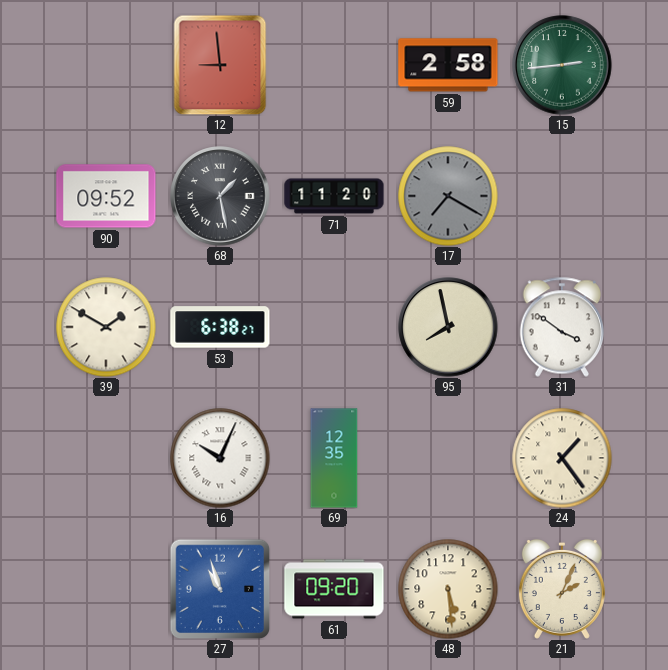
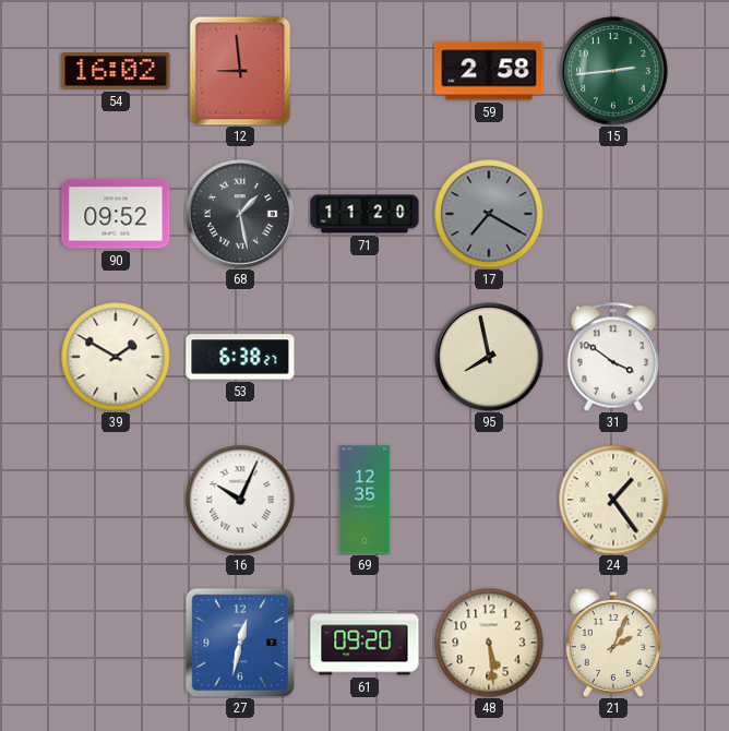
54: none -> 16:02 (116, 72)
27: 10:57 -> 12:32 (240, 643)
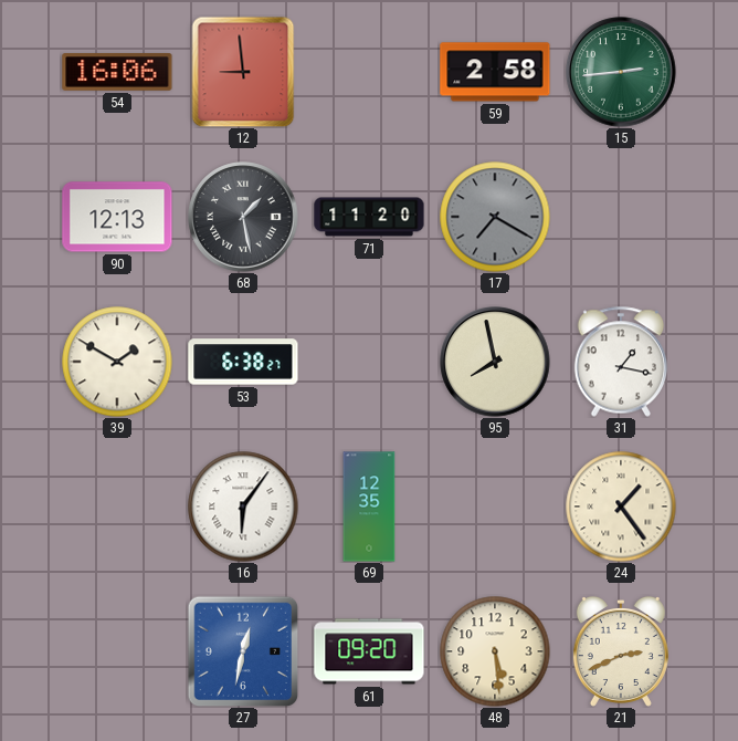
54: 16:02 -> 16:06 (117, 73)
90: 09:52 -> 12:13 (117, 217)
31: 3:51 -> 1:17 (620, 362)
16: 10:04 -> 6:06 (243, 507)
21: 2:04 -> 2:41 (621, 651)
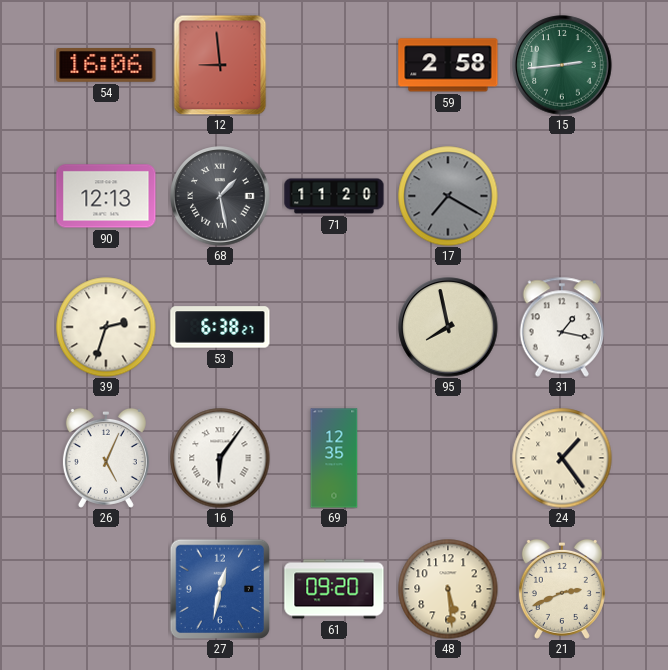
39: 1:50 -> 2:33 (106, 327)
26: none -> 5:04 (106, 458)
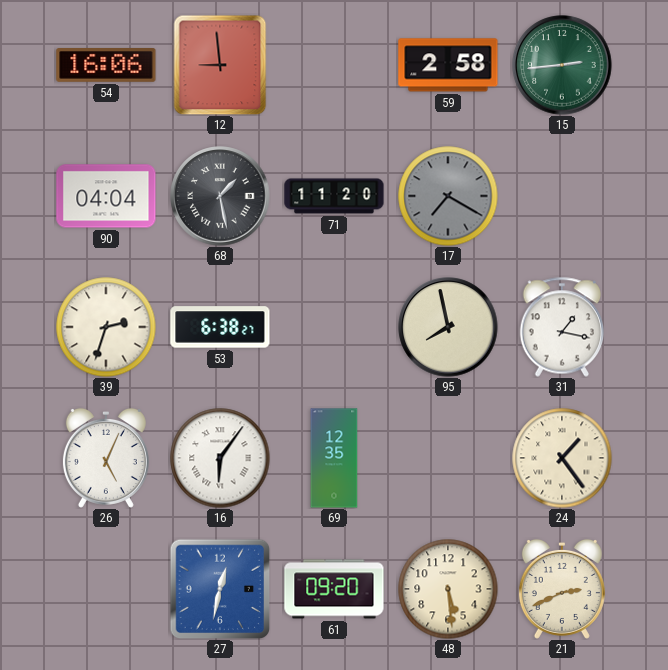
90: 12:13 -> 04:04 (106, 196)
